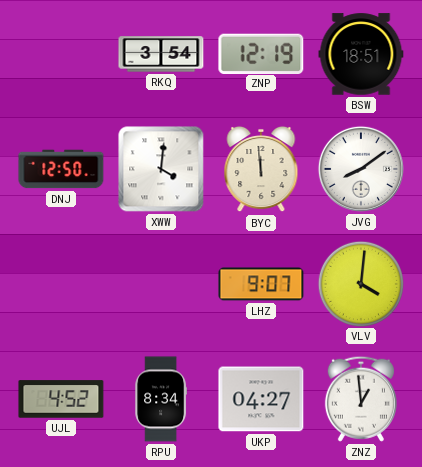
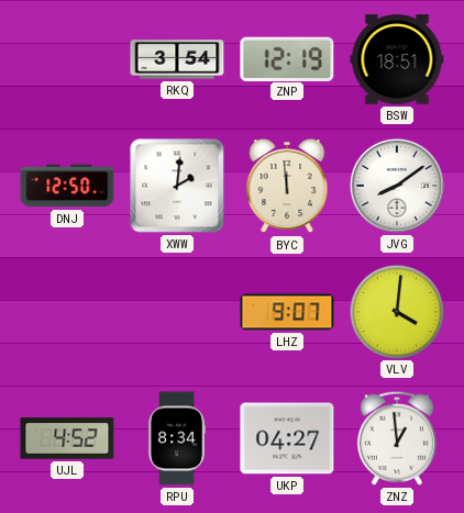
XWW: 4:01 -> 2:01 (177, 186)
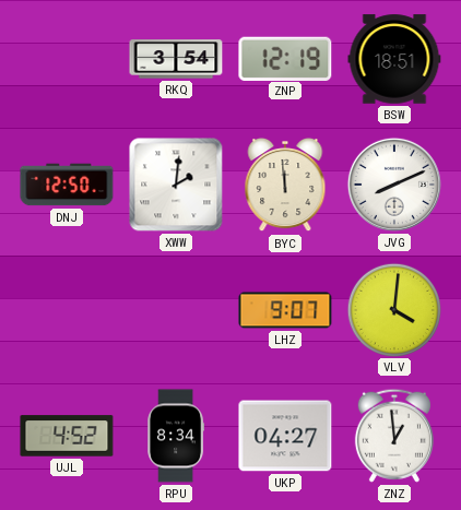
JVG: 8:09 -> 8:11 (394, 185)
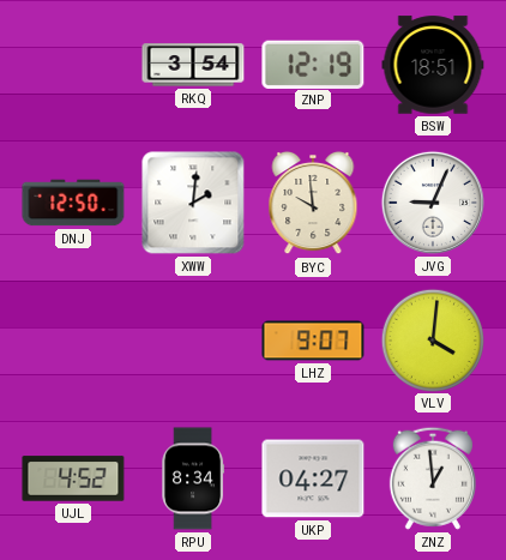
BYC: 11:59 -> 9:59 (313, 203)
JVG: 8:11 -> 9:04 (433, 203)
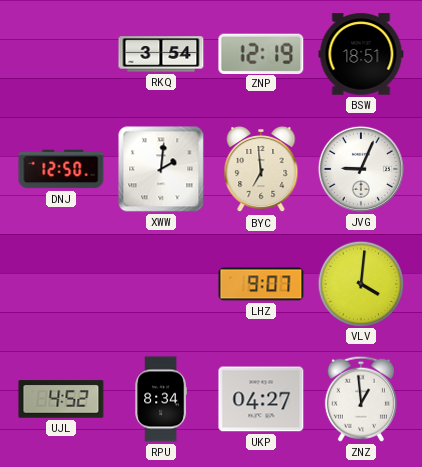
BYC: 9:59 -> 6:59 (261, 169)
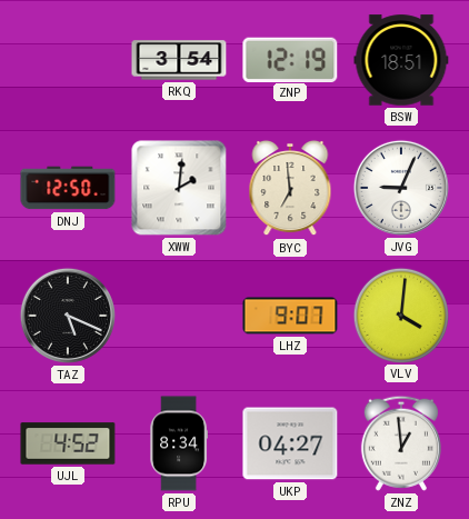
TAZ: none -> 5:19 (68, 316)
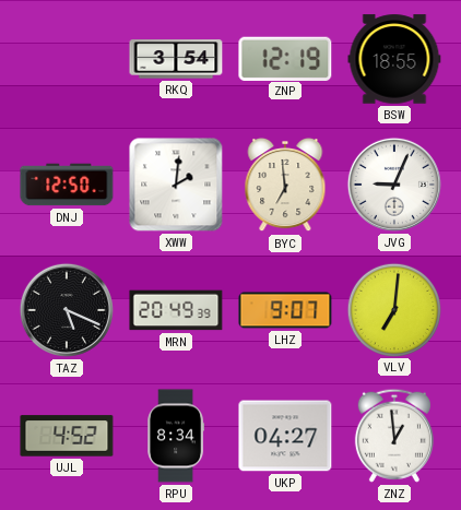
BSW: 18:51 -> 18:55 (394, 59)
MRN: none -> 20:49 (176, 310)
VLV: 4:01 -> 7:01 (393, 309)
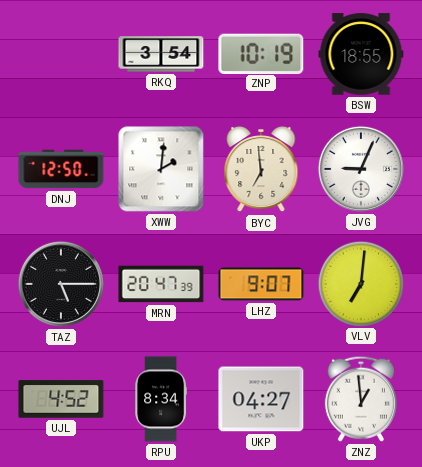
ZNP: 12:19 -> 10:19 (261, 53)
TAZ: 5:19 -> 5:15 (61, 284)
MRN: 20:49 -> 20:47 (161, 284)
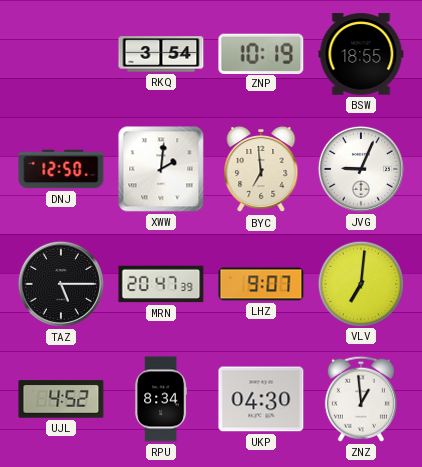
UKP: 04:27 -> 04:30 (261, 399)
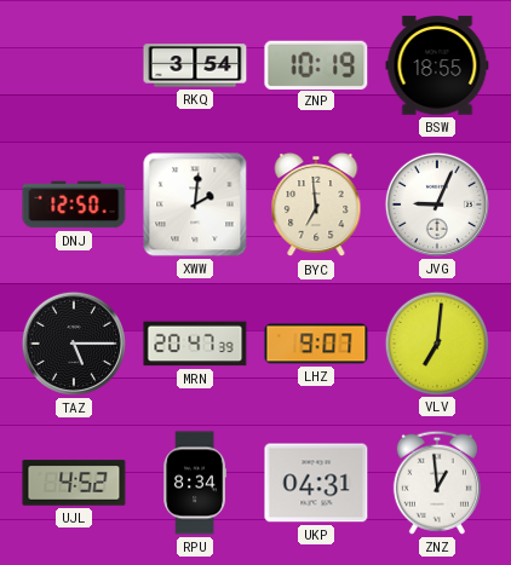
UKP: 04:30 -> 04:31 (316, 483)
